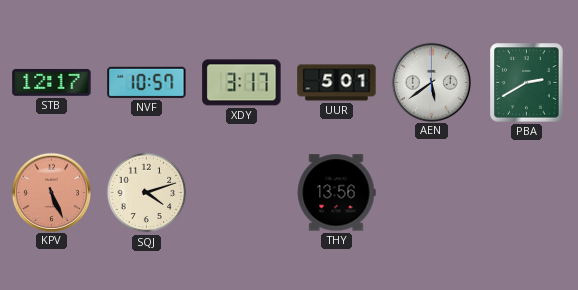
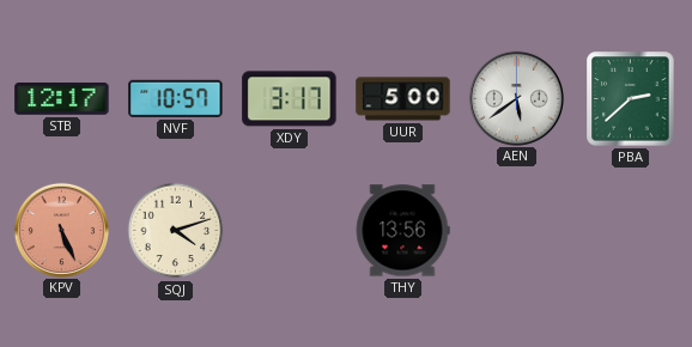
UUR: 5:01 -> 5:00 (403, 99)
PBA: 2:40 -> 2:38 (631, 99)
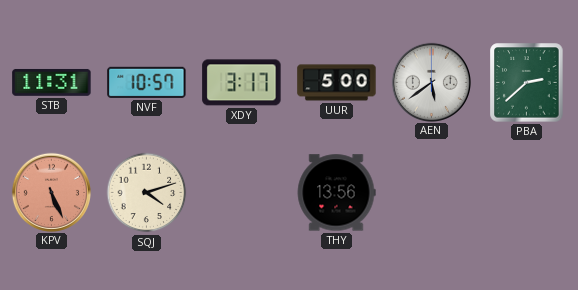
STB: 12:17 -> 11:31 (52, 83)
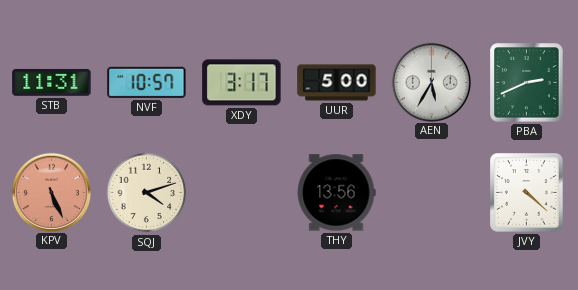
AEN: 5:39 -> 5:35 (431, 82)
PBA: 2:38 -> 2:41 (527, 83)
JVY: none -> 4:22 (527, 193)
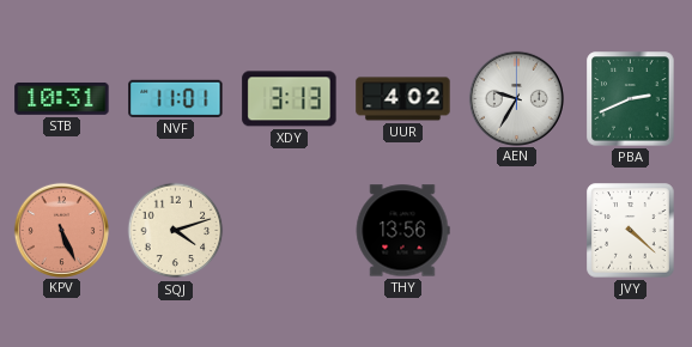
STB: 11:31 -> 10:31 (62, 99)
NVF: 10:57 -> 11:01 (176, 98)
XDY: 3:17 -> 3:13 (290, 99)
UUR: 5:00 -> 4:02 (403, 99)
AEN: 5:35 -> 9:35 (516, 98)
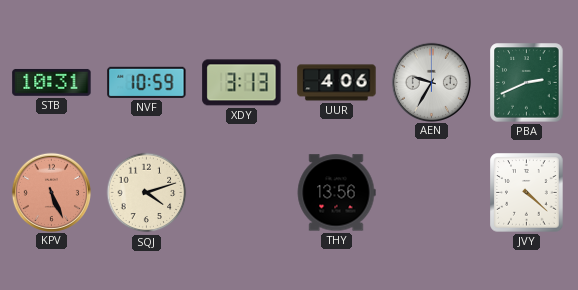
NVF: 11:01 -> 10:59 (147, 82)
UUR: 4:02 -> 4:06 (337, 83)
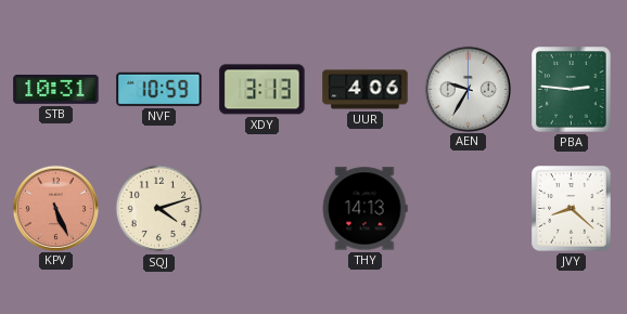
PBA: 2:41 -> 2:46 (572, 90)
THY: 13:56 -> 14:13 (364, 209)
JVY: 4:22 -> 8:22 (572, 209)
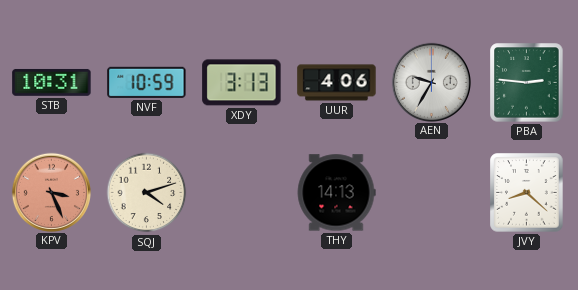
KPV: 5:26 -> 3:26 (51, 192)
